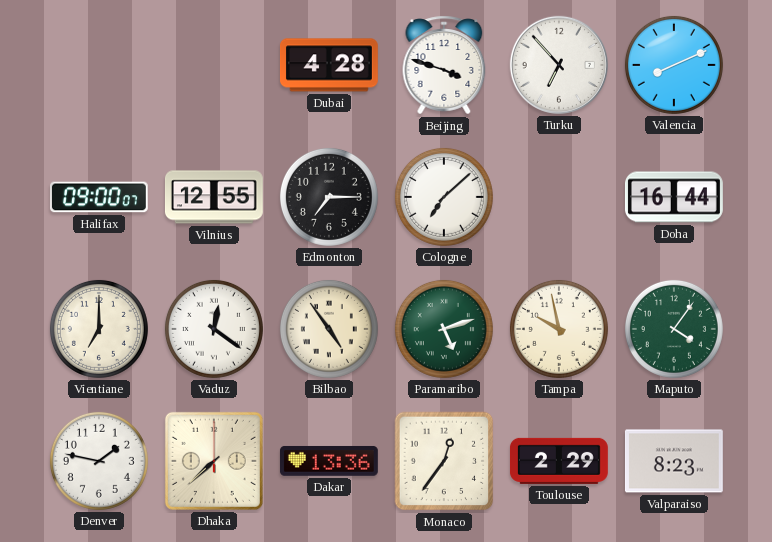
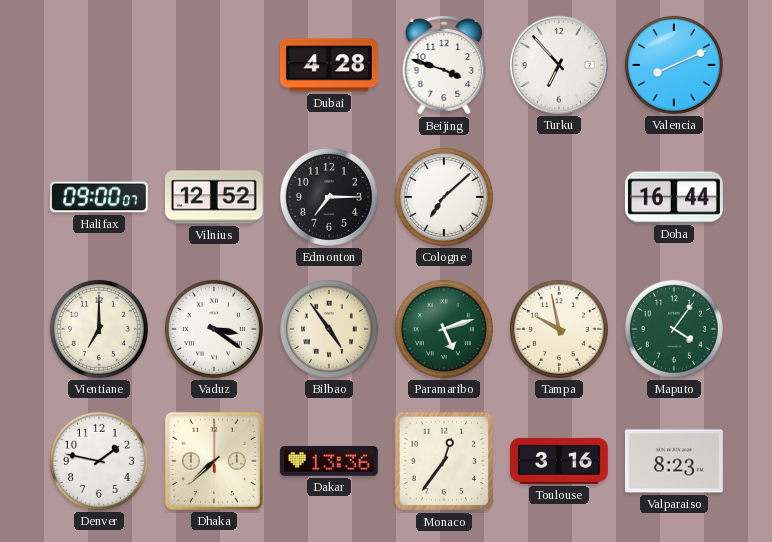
Vilnius: 12:55 -> 12:52 (214, 197)
Vaduz: 12:21 -> 3:21 (214, 329)
Toulouse: 2:29 -> 3:16 (559, 461)
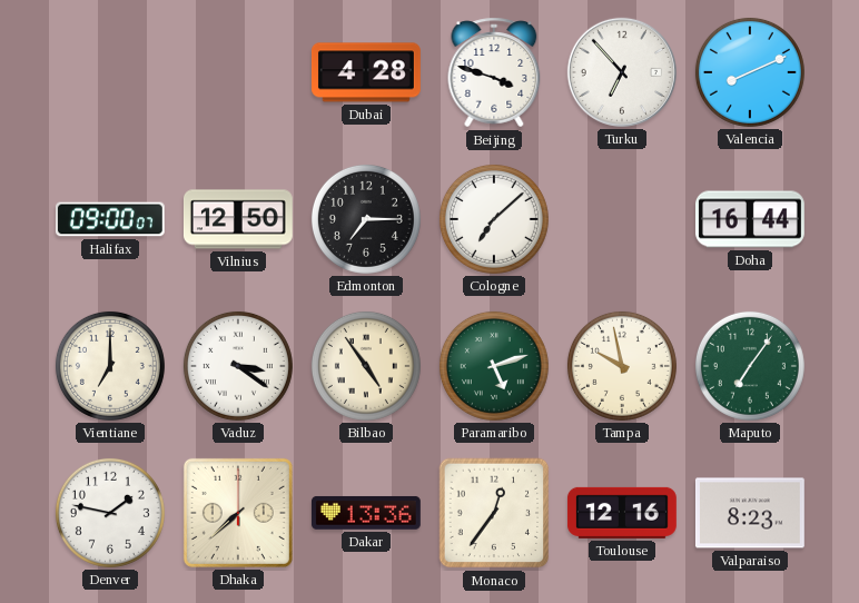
Vilnius: 12:52 -> 12:50 (238, 219)
Maputo: 4:06 -> 7:06 (750, 366)
Toulouse: 3:16 -> 12:16 (622, 513)
